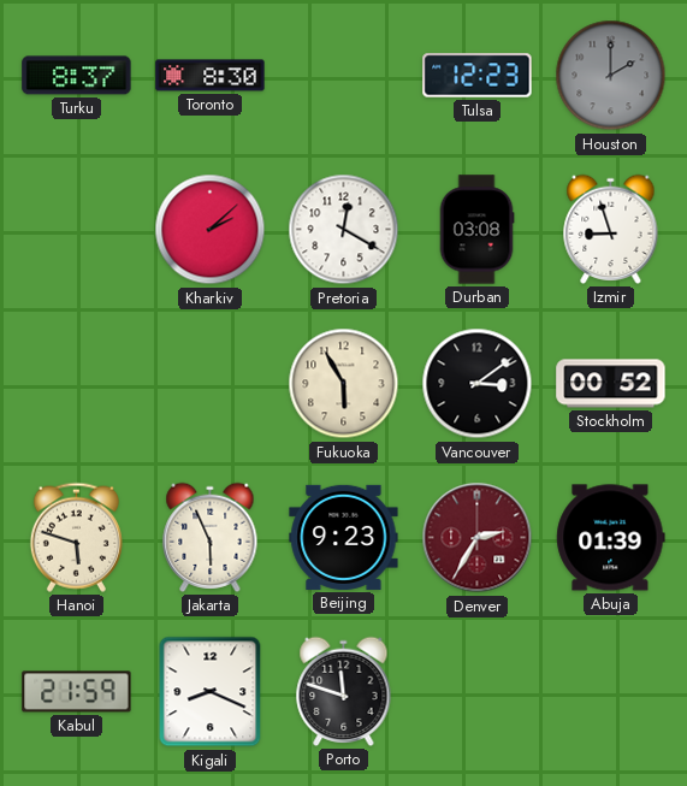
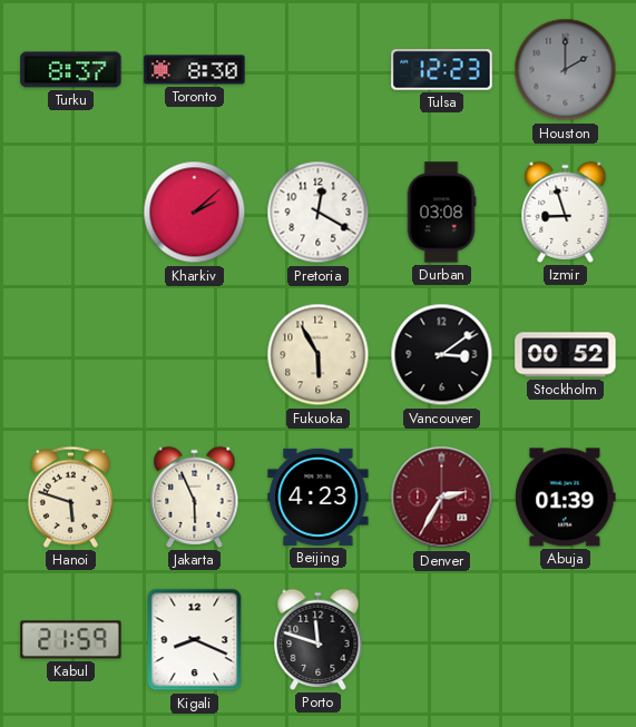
Beijing: 9:23 -> 4:23 (319, 497)
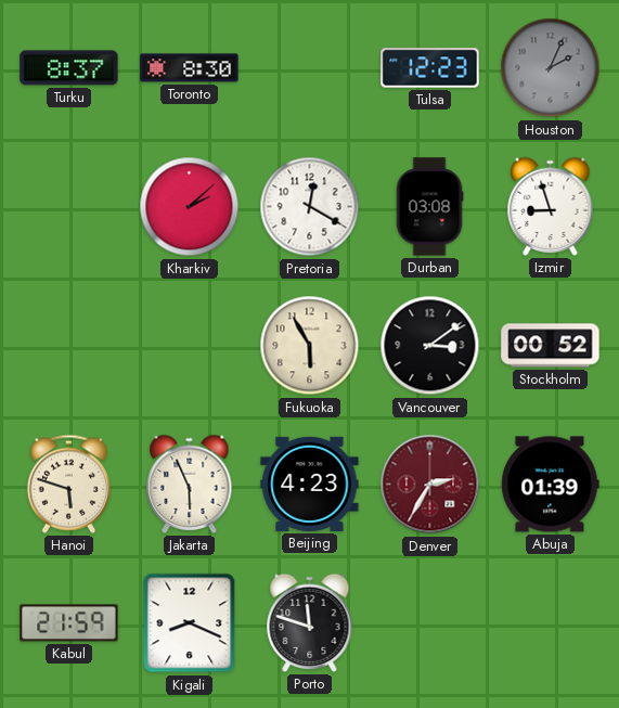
Houston: 2:00 -> 2:04 (551, 68)
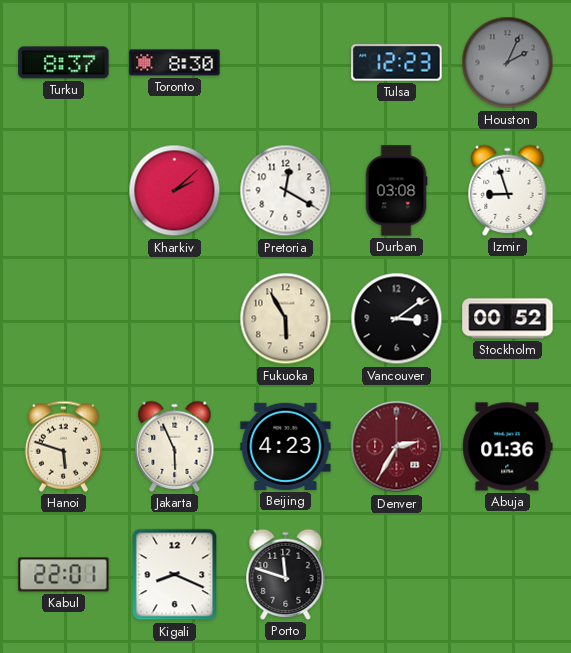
Abuja: 01:39 -> 01:36 (508, 447)
Kabul: 21:59 -> 22:01 (64, 575)
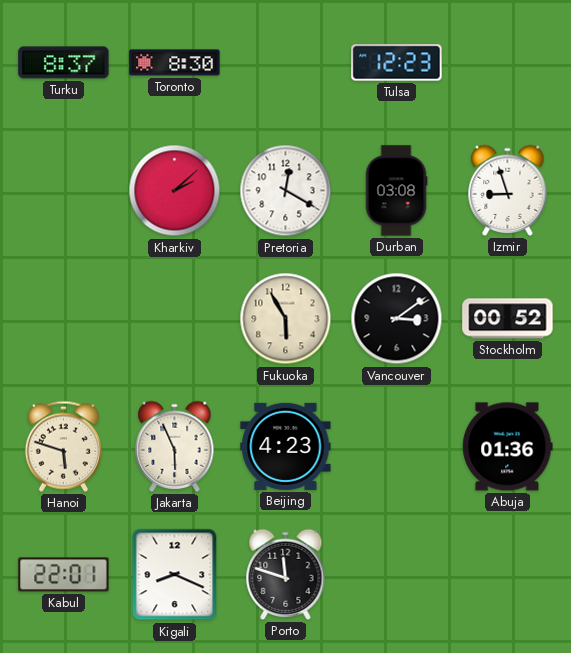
Houston: 2:04 -> none (508, 63)
Denver: 2:35 -> none (397, 447)
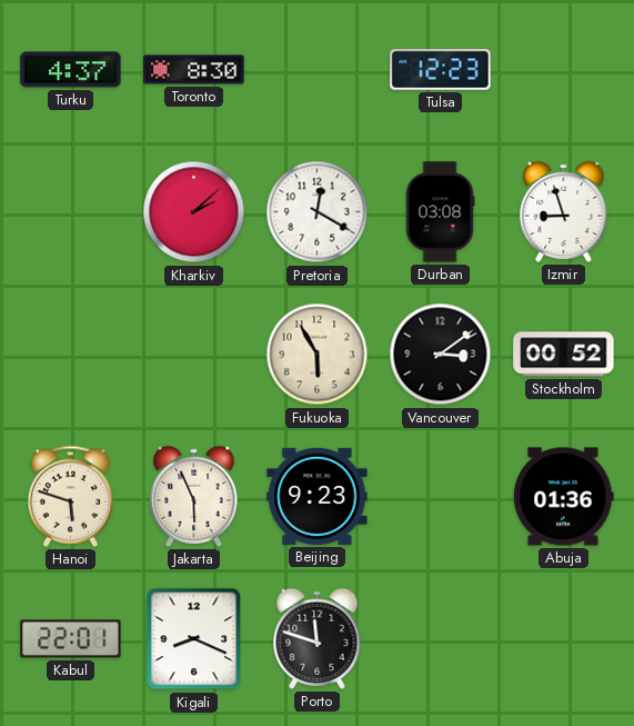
Turku: 8:37 -> 4:37 (71, 70)
Beijing: 4:23 -> 9:23 (318, 496)
